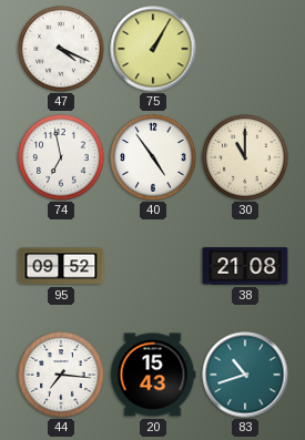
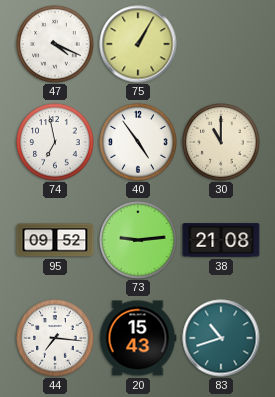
73: none -> 9:14 (138, 240)
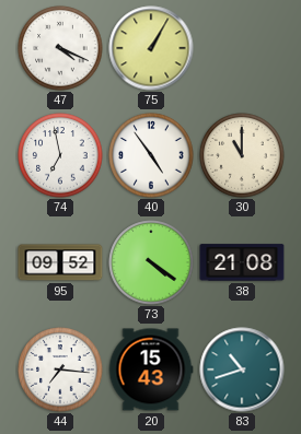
73: 9:14 -> 4:21 (151, 262)
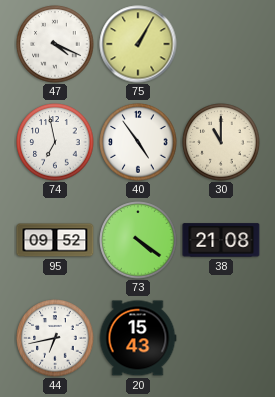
44: 7:16 -> 6:43 (55, 338)
83: 10:42 -> none (242, 370)
